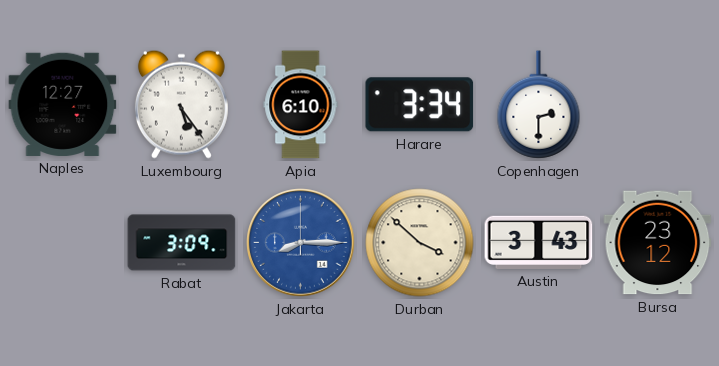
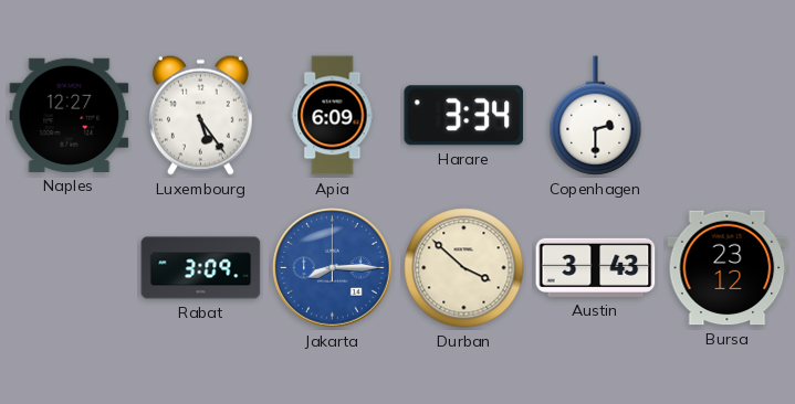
Apia: 6:10 -> 6:09 (333, 116)
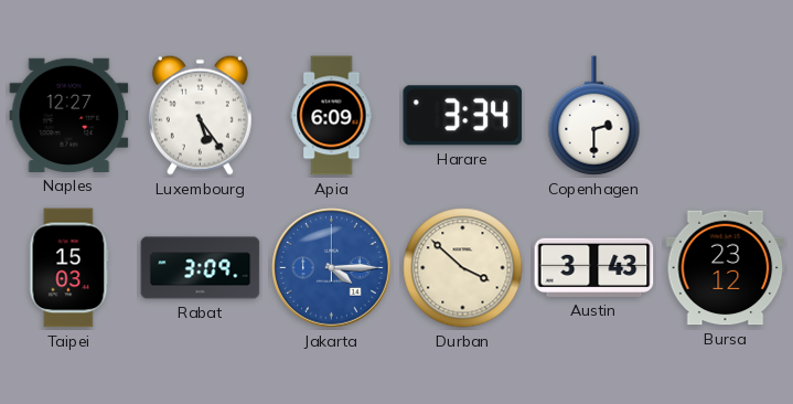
Taipei: none -> 15:03 (69, 268)
Jakarta: 8:15 -> 4:15 (332, 268)
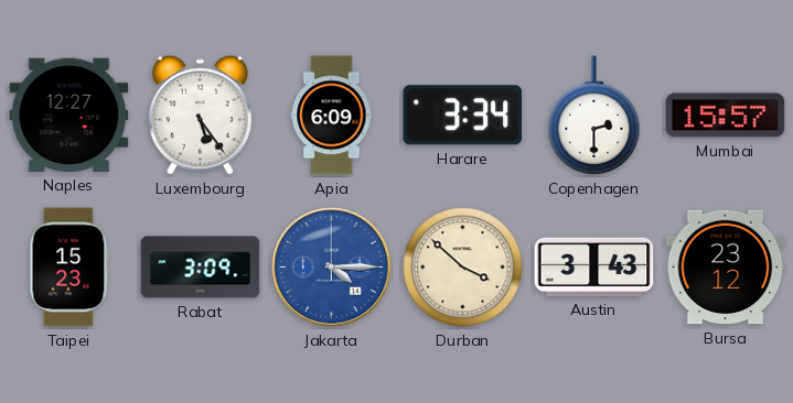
Mumbai: none -> 15:57 (726, 116)
Taipei: 15:03 -> 15:23 (69, 268)
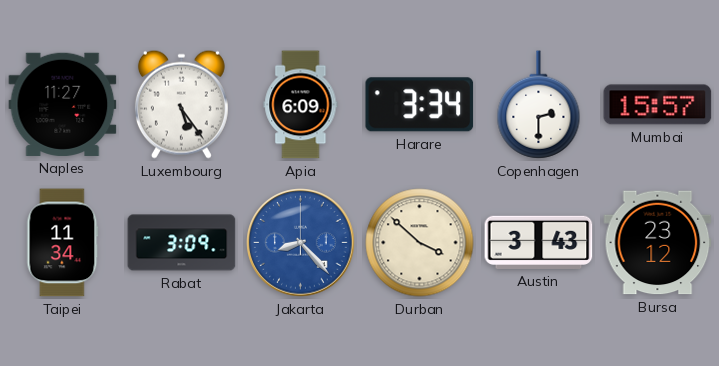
Naples: 12:27 -> 11:27 (63, 104)
Taipei: 15:23 -> 11:34 (63, 243)
Jakarta: 4:15 -> 8:23 (301, 243)
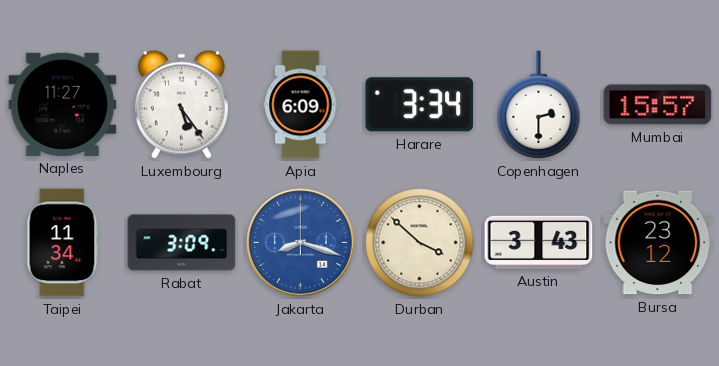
Jakarta: 8:23 -> 8:18 (301, 243)
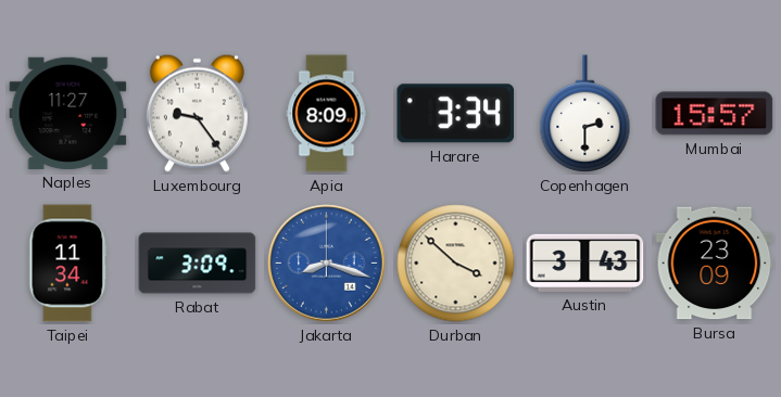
Luxembourg: 5:24 -> 9:24 (197, 113)
Apia: 6:09 -> 8:09 (327, 114)
Bursa: 23:12 -> 23:09 (715, 264)
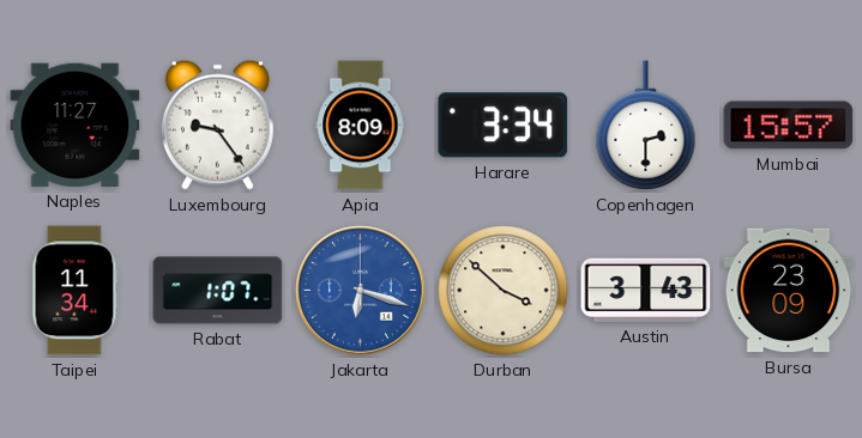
Rabat: 3:09 -> 1:07 (218, 291)
Jakarta: 8:18 -> 6:18 (361, 291)
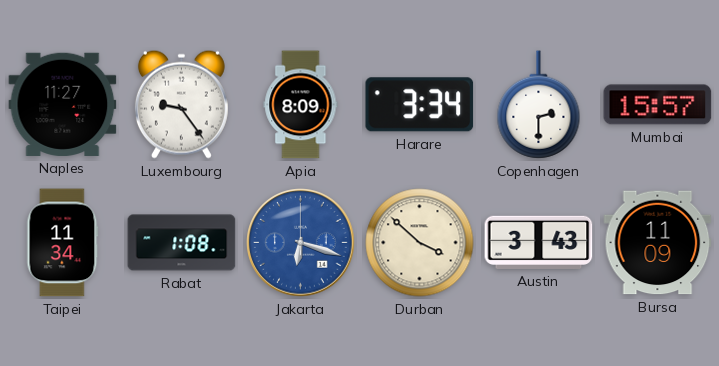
Rabat: 1:07 -> 1:08 (182, 243)
Bursa: 23:09 -> 11:09 (658, 243)
